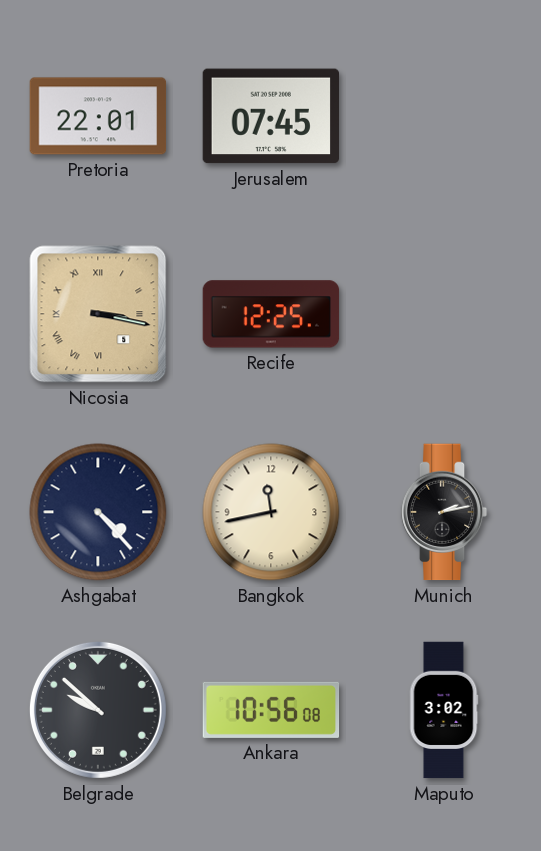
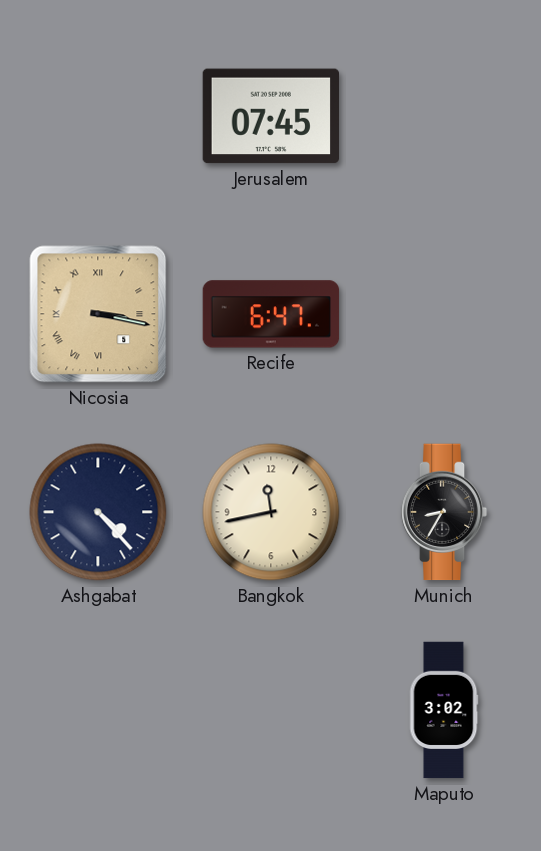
Pretoria: 22:01 -> none (98, 116)
Recife: 12:25 -> 6:47 (271, 314)
Munich: 2:13 -> 8:35 (444, 512)
Belgrade: 9:52 -> none (98, 710)
Ankara: 10:56 -> none (271, 710)
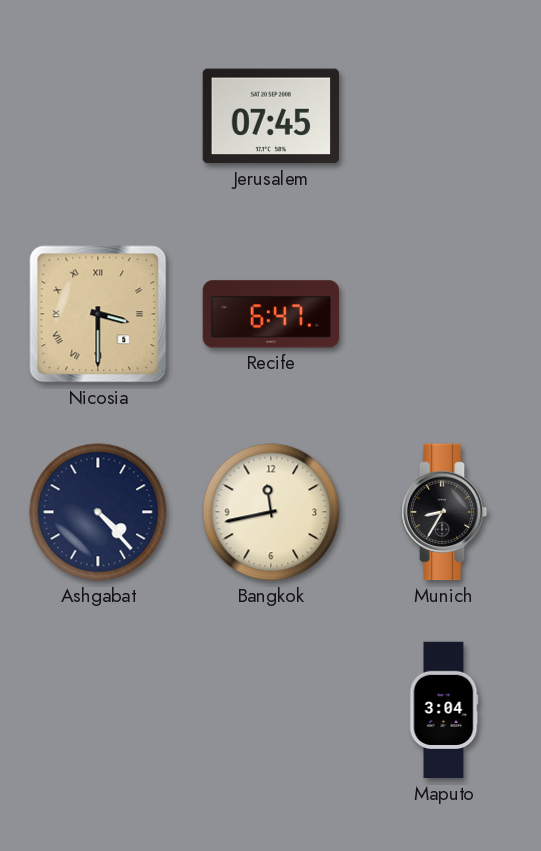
Nicosia: 3:17 -> 3:30 (98, 314)
Maputo: 3:02 -> 3:04 (444, 710)
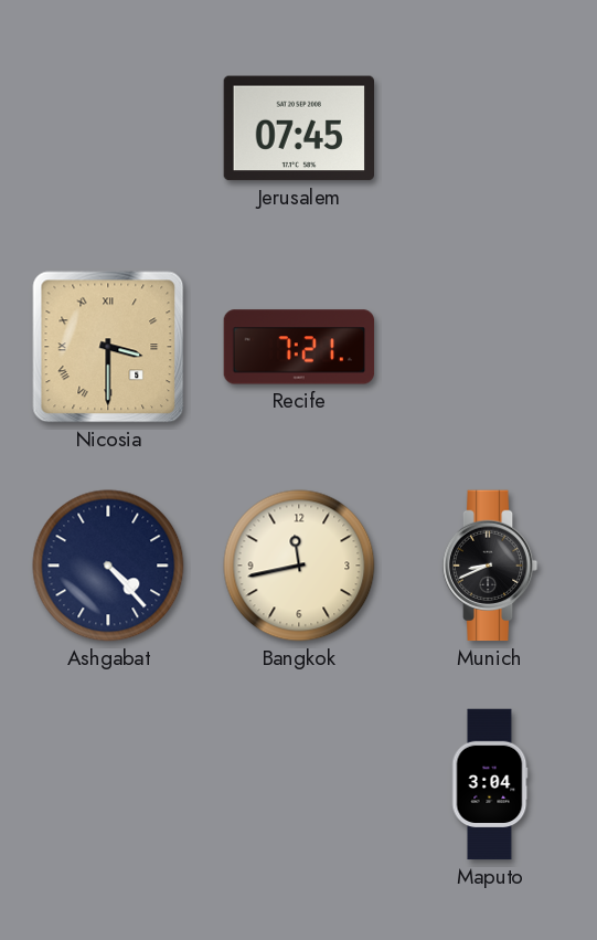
Recife: 6:47 -> 7:21 (299, 347)
Munich: 8:35 -> 8:41 (490, 566)
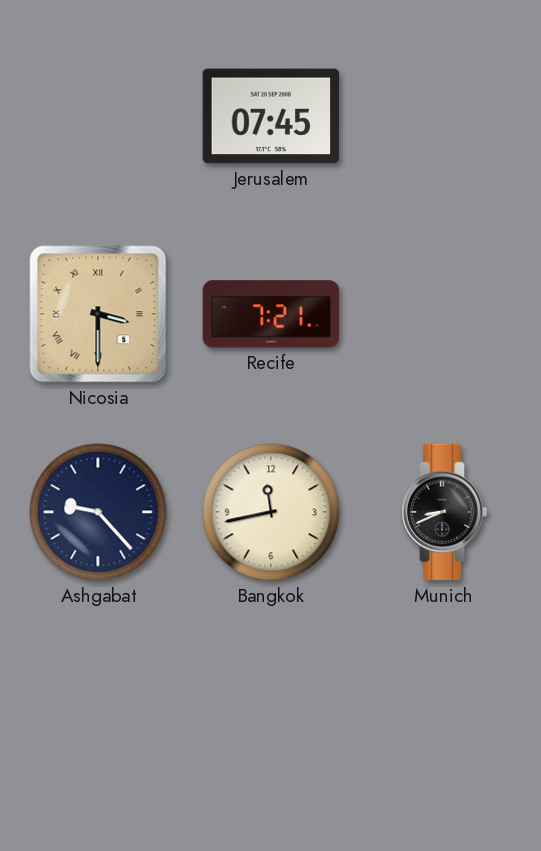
Ashgabat: 4:23 -> 9:23 (98, 512)
Maputo: 3:04 -> none (490, 784)
